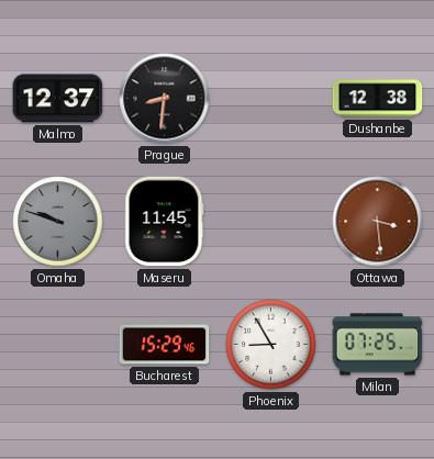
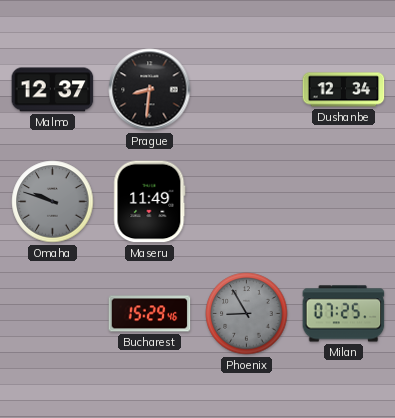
Dushanbe: 12:38 -> 12:34 (344, 90)
Maseru: 11:45 -> 11:49 (150, 202)
Ottawa: 3:29 -> none (378, 222)
Phoenix dial: white -> grey (247, 314)
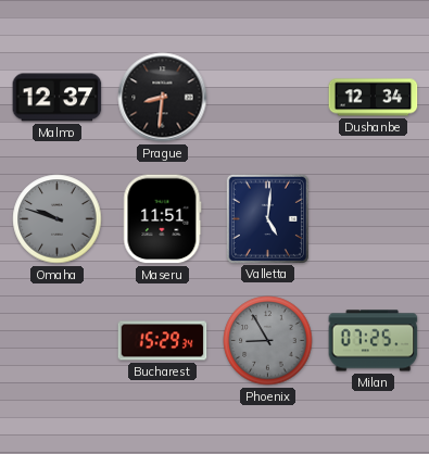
Maseru: 11:49 -> 11:51 (163, 219)
Valletta: none -> 5:01 (267, 218)
Bucharest: 15:29:46 -> 15:29:34 (163, 341)
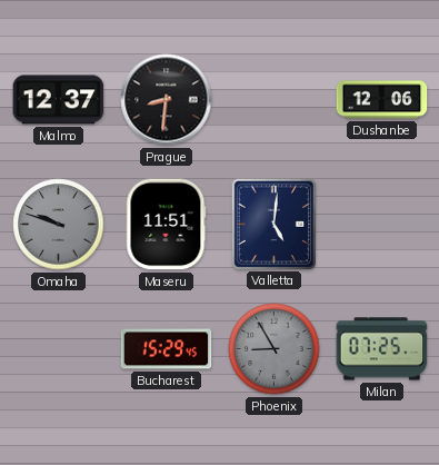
Dushanbe: 12:34 -> 12:06 (382, 100)
Bucharest: 15:29:34 -> 15:29:45 (167, 349)
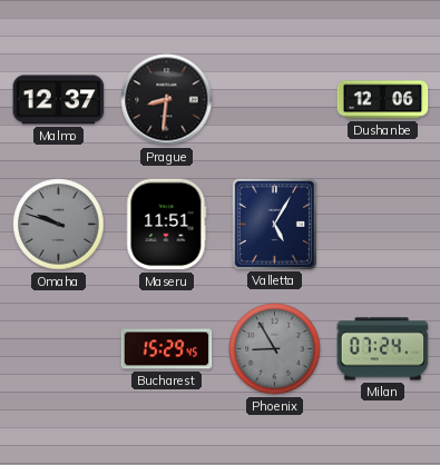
Valletta: 5:01 -> 5:05 (274, 224)
Milan: 07:25 -> 07:24 (383, 349)
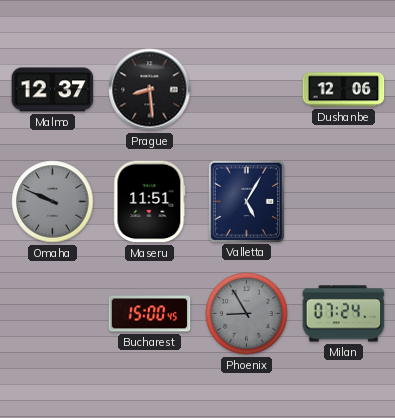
Prague: 8:31 -> 8:29 (150, 90)
Omaha: 9:48 -> 9:49 (53, 202)
Bucharest: 15:29 -> 15:00 (150, 314)
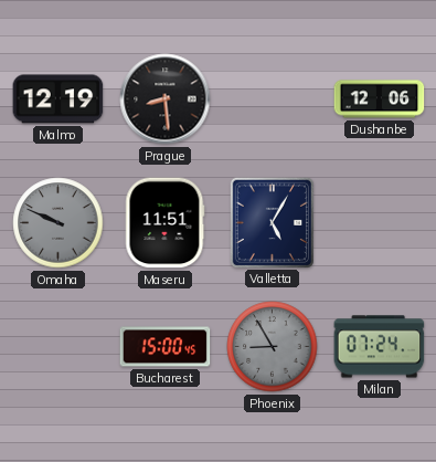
Malmo: 12:37 -> 12:19 (59, 99)
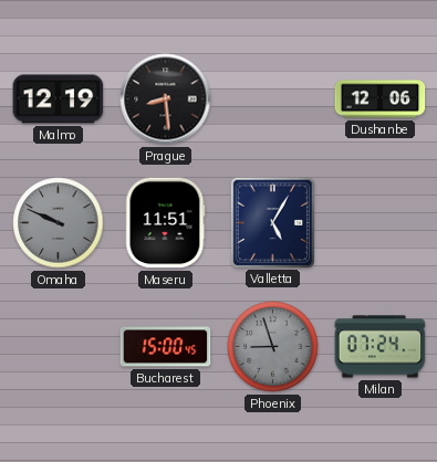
Phoenix: 8:55 -> 8:57 (273, 347)
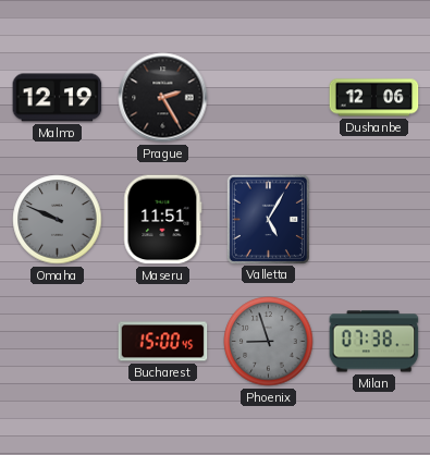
Prague: 8:29 -> 2:25 (163, 98)
Milan: 07:24 -> 07:38 (374, 342)
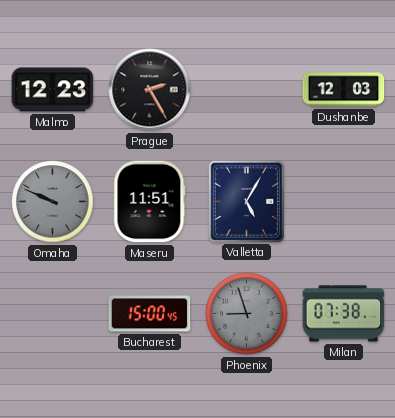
Malmo: 12:19 -> 12:23 (53, 90)
Dushanbe: 12:06 -> 12:03 (344, 90)
